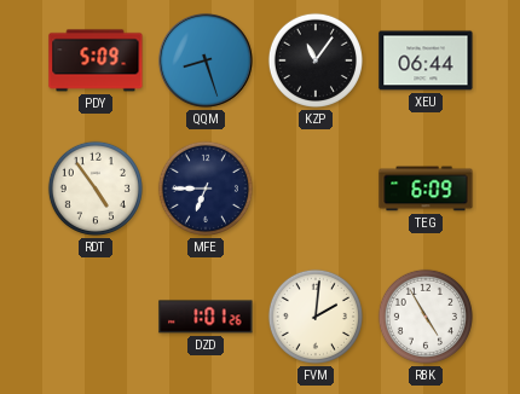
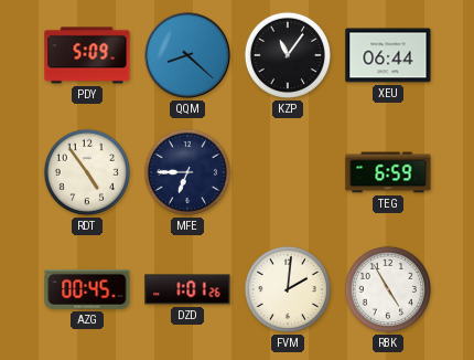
QQM: 8:27 -> 8:22 (188, 56)
TEG: 6:09 -> 6:59 (388, 172)
AZG: none -> 00:45 (87, 289)
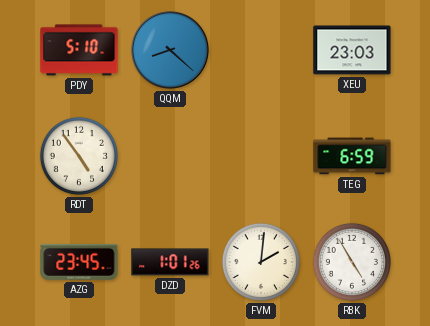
PDY: 5:09 -> 5:10 (79, 50)
KZP: 11:06 -> none (288, 55)
XEU: 06:44 -> 23:03 (352, 50)
MFE: 6:45 -> none (187, 172)
AZG: 00:45 -> 23:45 (79, 262)
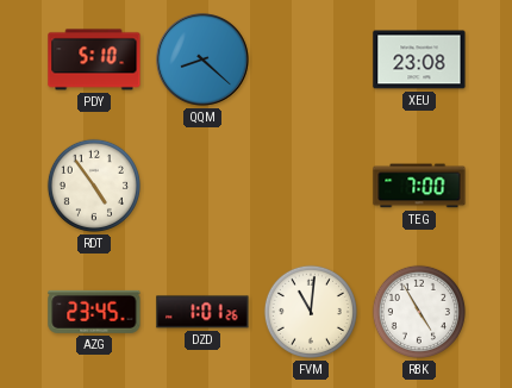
XEU: 23:03 -> 23:08 (419, 60)
TEG: 6:59 -> 7:00 (419, 186)
FVM: 2:01 -> 11:01 (311, 312)
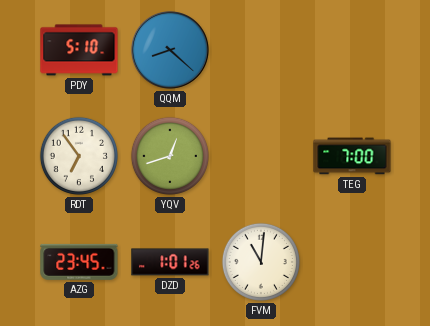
XEU: 23:08 -> none (419, 60)
RDT: 4:54 -> 6:54 (79, 156)
YQV: none -> 12:42 (170, 156)
RBK: 4:55 -> none (419, 312)
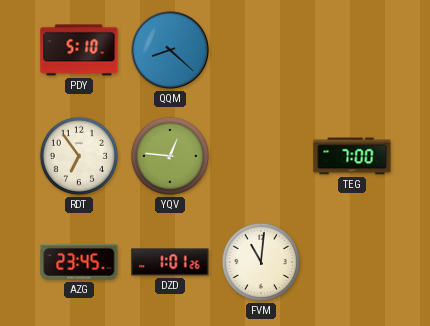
YQV: 12:42 -> 12:46 (170, 156)
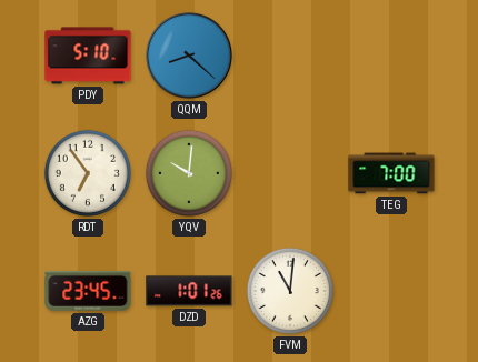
YQV: 12:46 -> 10:01 (189, 173)
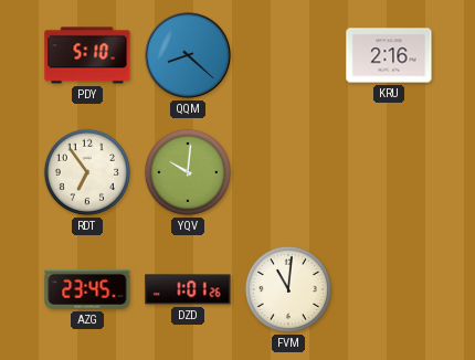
KRU: none -> 2:16 (389, 55)
TEG: 7:00 -> none (391, 173)
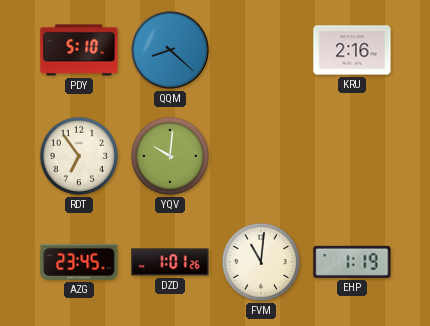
EHP: none -> 1:19 (352, 262)
